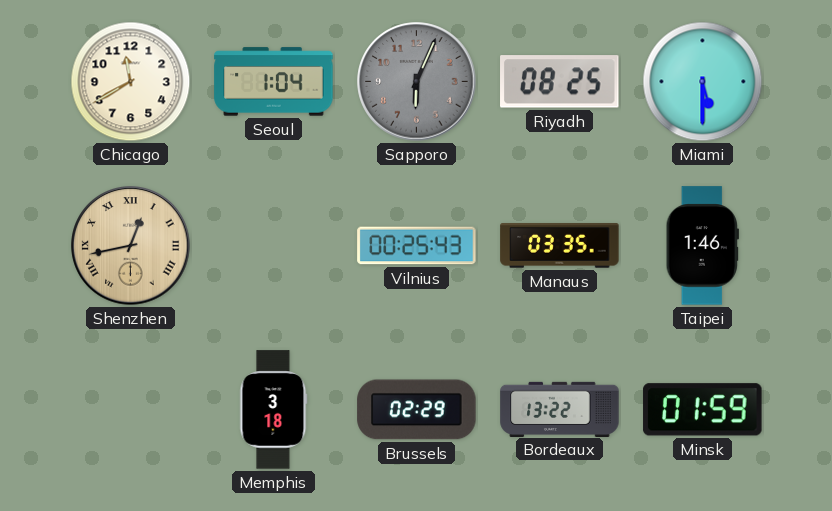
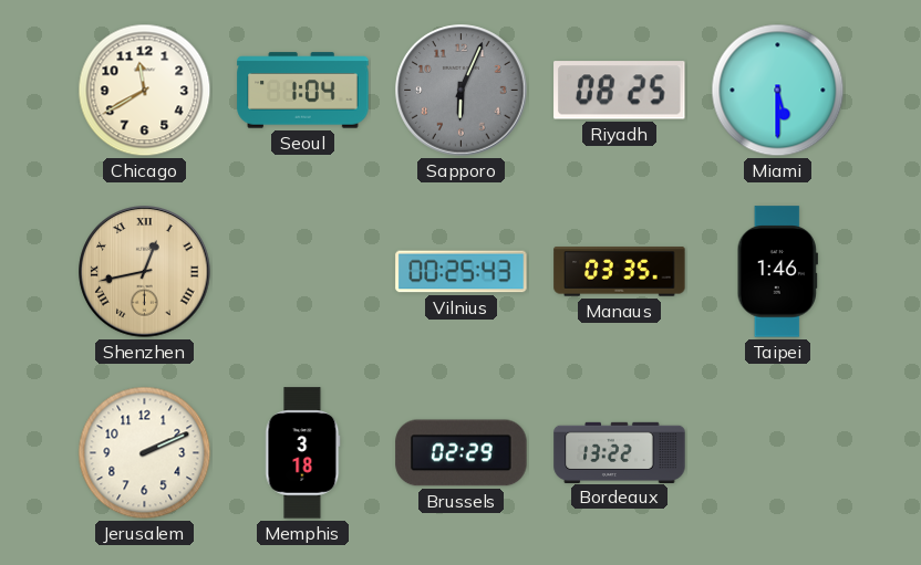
Jerusalem: none -> 2:11 (145, 453)
Minsk: 01:59 -> none (703, 410)
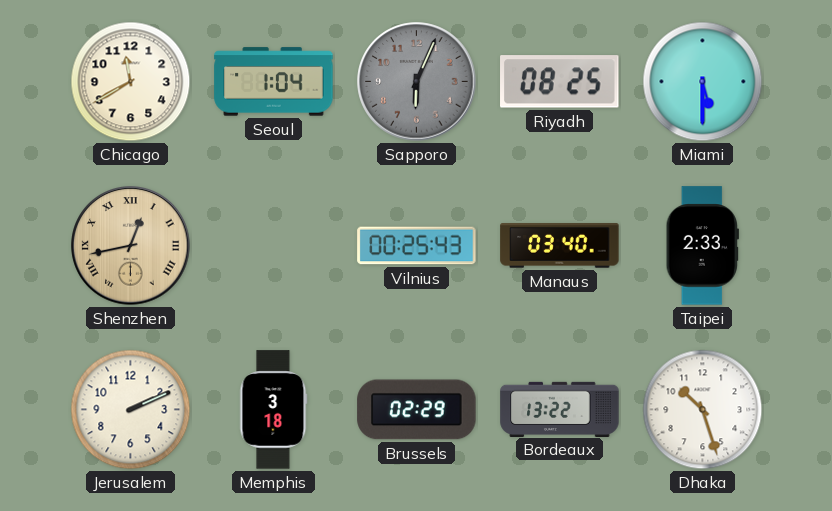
Manaus: 03:35 -> 03:40 (560, 246)
Taipei: 1:46 -> 2:33 (702, 246)
Dhaka: none -> 10:27 (703, 410)
